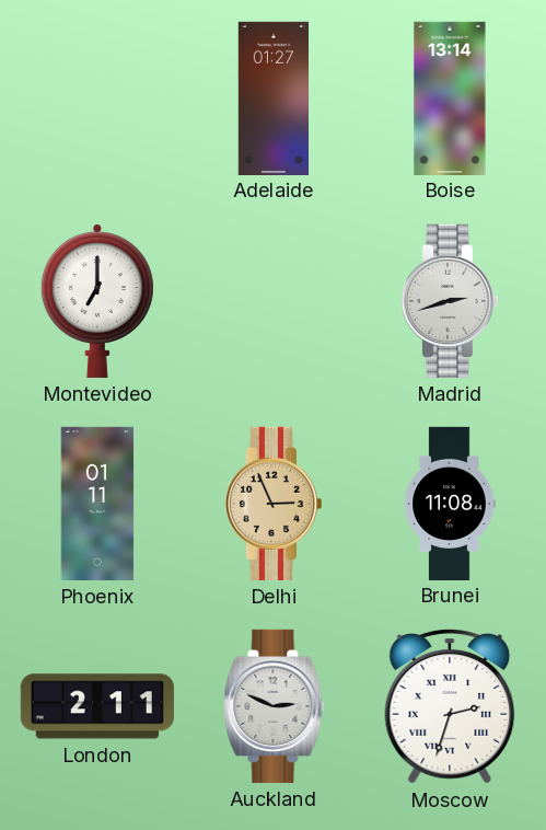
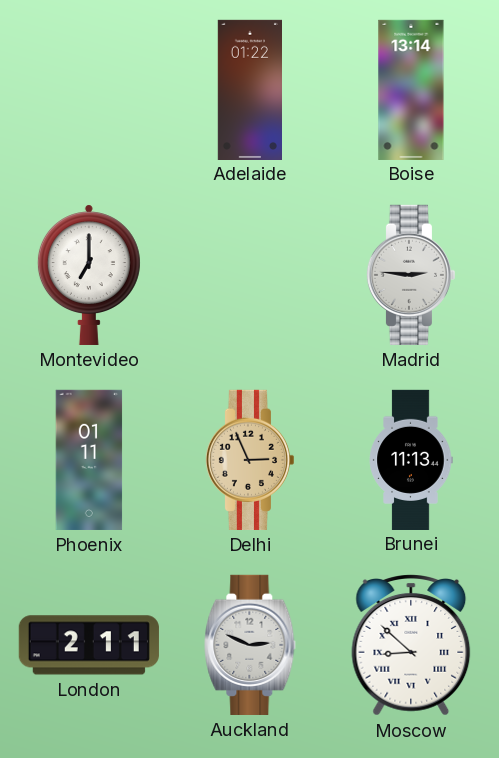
Adelaide: 01:27 -> 01:22 (249, 89)
Madrid: 2:42 -> 2:46 (410, 275)
Brunei: 11:08 -> 11:13 (411, 459)
Moscow: 2:33 -> 8:52 (411, 646)
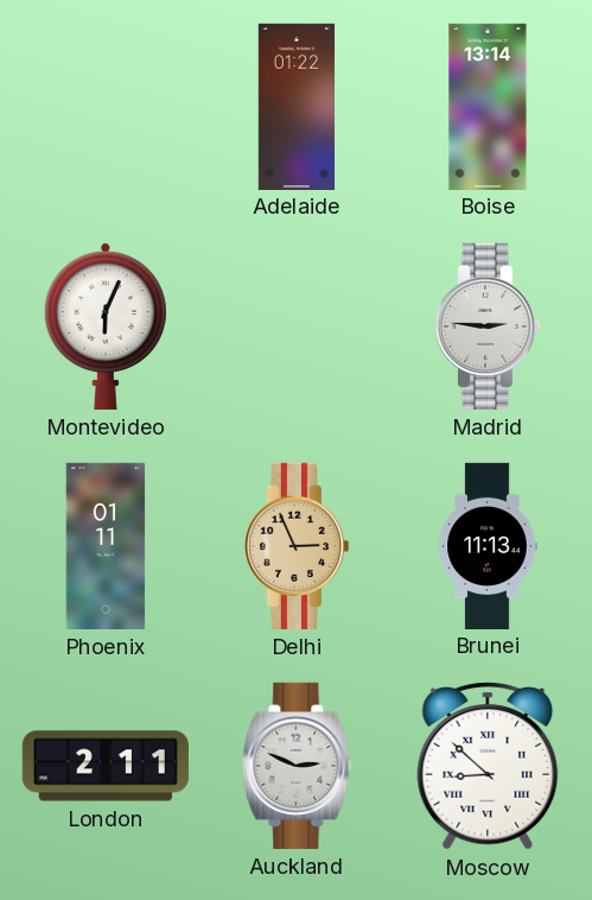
Montevideo: 7:00 -> 6:04 (106, 327)
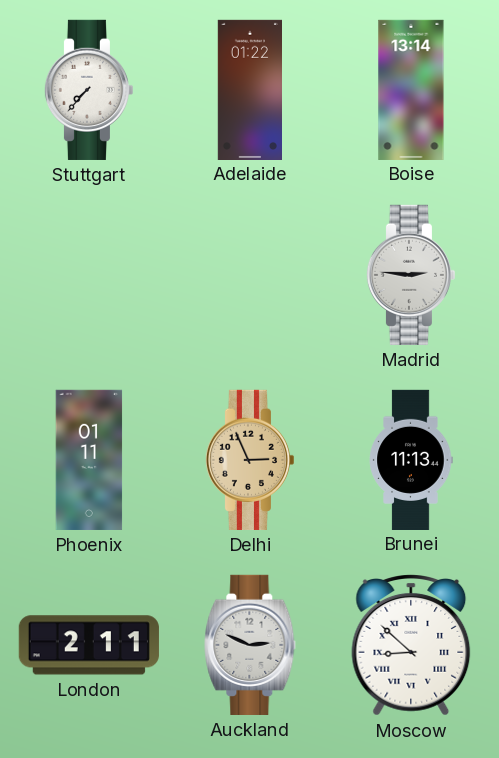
Stuttgart: none -> 7:37 (88, 90)
Montevideo: 6:04 -> none (106, 327)
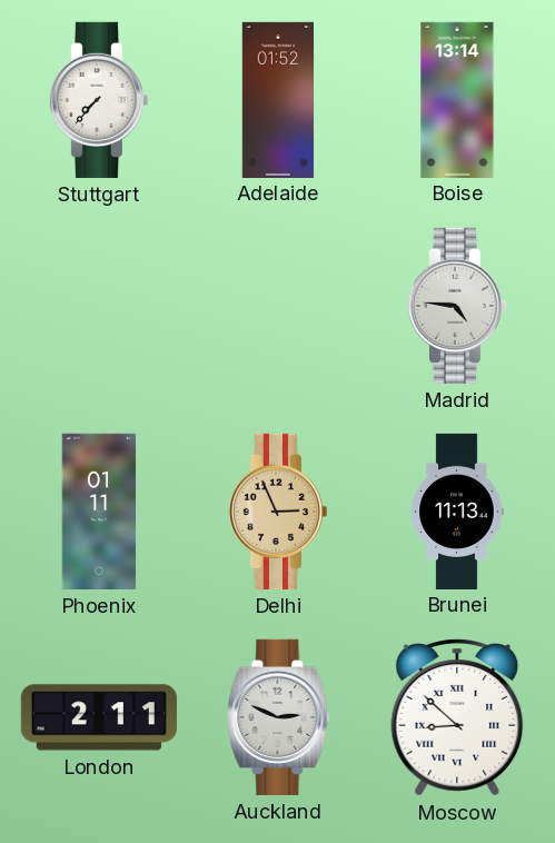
Adelaide: 01:22 -> 01:52 (277, 99)
Madrid: 2:46 -> 4:46 (456, 306)
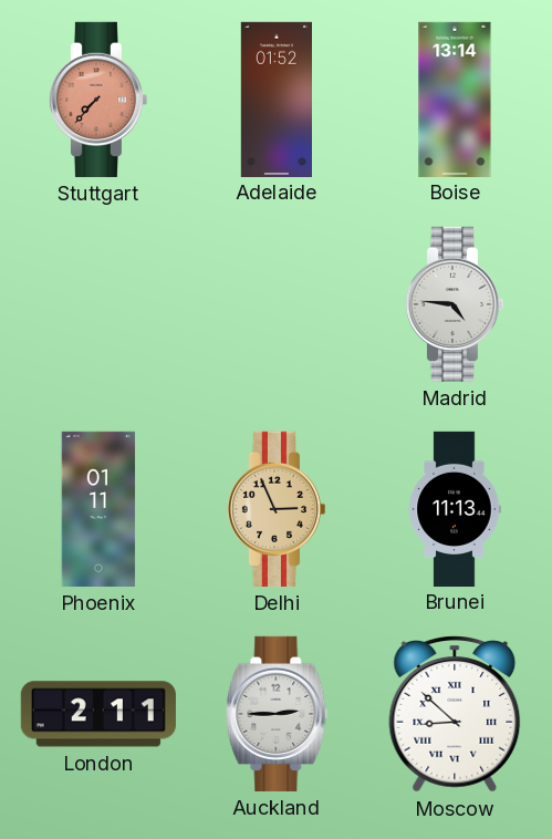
Stuttgart dial: white -> salmon (97, 100)
Auckland: 2:49 -> 2:45 (277, 714)
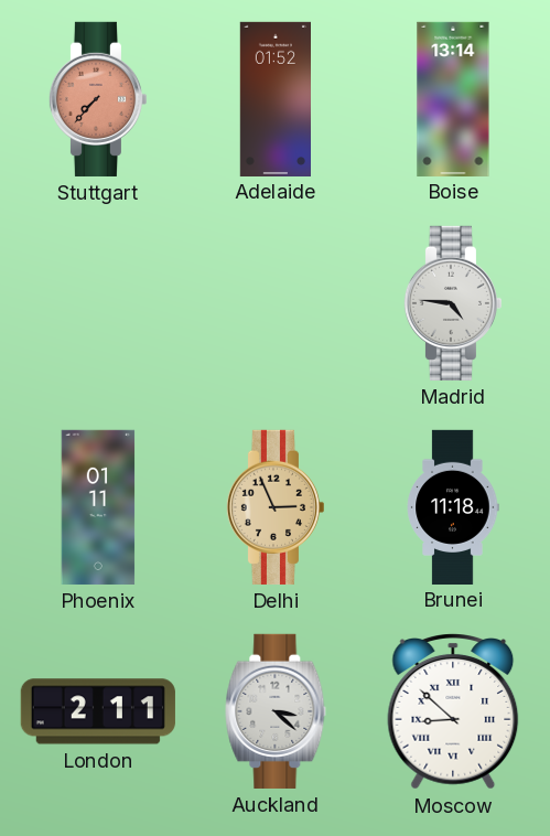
Brunei: 11:13 -> 11:18 (453, 506)
Auckland: 2:45 -> 3:22 (276, 711)
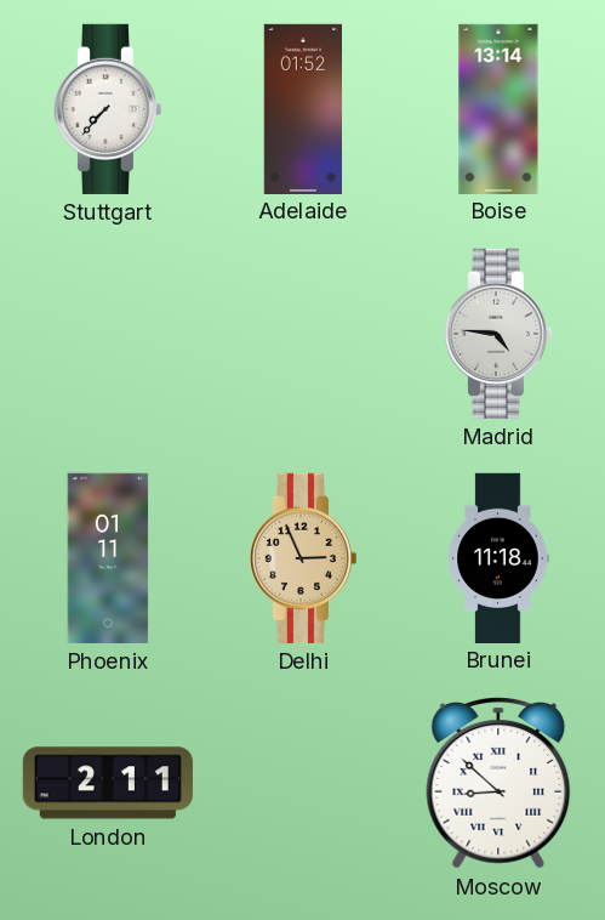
Stuttgart dial: salmon -> white (107, 109)
Auckland: 3:22 -> none (276, 711)
